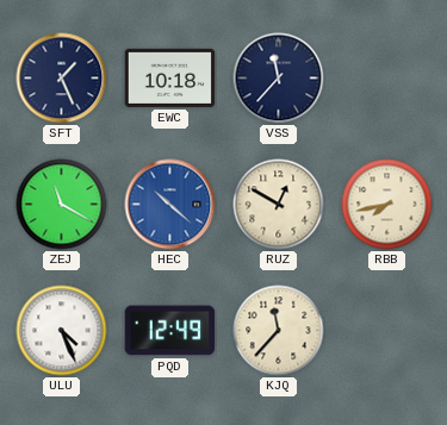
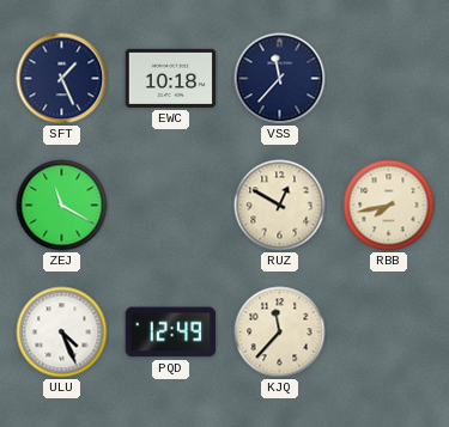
HEC: 10:22 -> none (170, 205)
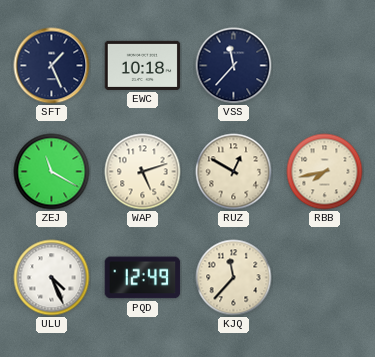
WAP: none -> 5:12 (143, 172)
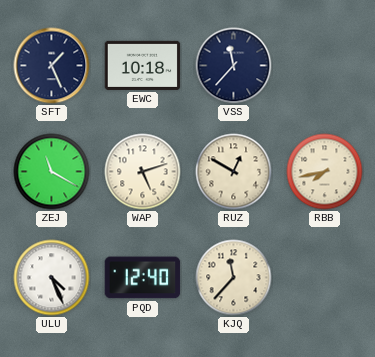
PQD: 12:49 -> 12:40 (143, 278)
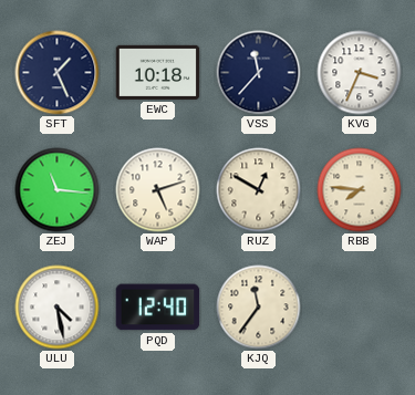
KVG: none -> 3:34 (360, 73)
ZEJ: 11:20 -> 11:16 (58, 190)
RBB: 7:43 -> 7:46 (360, 190)
ULU: 4:26 -> 4:28 (58, 308)
KJQ: 11:37 -> 11:36 (259, 308)
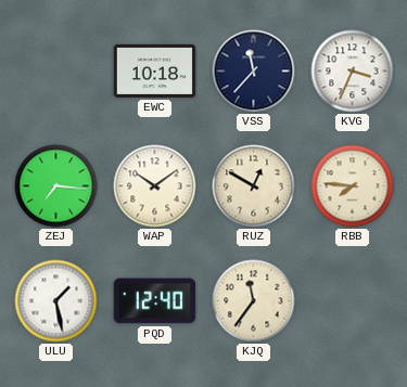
SFT: 1:26 -> none (58, 73)
ZEJ: 11:16 -> 7:16 (56, 186)
WAP: 5:12 -> 10:09 (155, 186)
ULU: 4:28 -> 1:28 (56, 301)
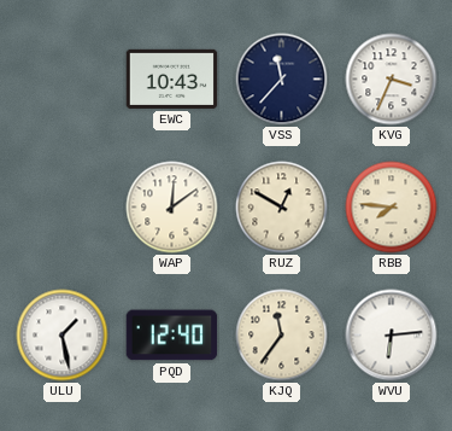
EWC: 10:18 -> 10:43 (172, 78)
ZEJ: 7:16 -> none (56, 186)
WAP: 10:09 -> 12:09 (172, 208)
WVU: none -> 6:14 (392, 336)
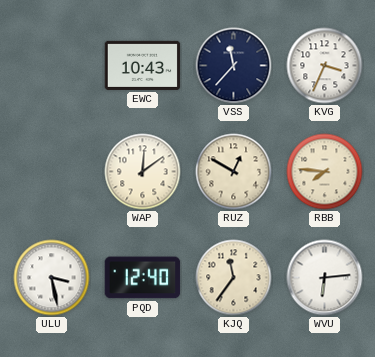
ULU: 1:28 -> 3:28 (52, 278)
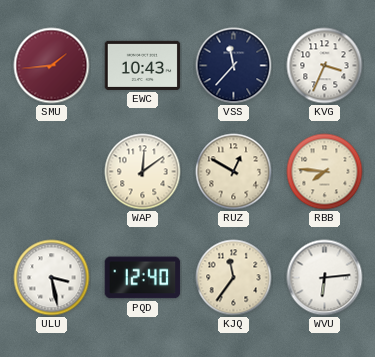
SMU: none -> 1:44 (52, 66)
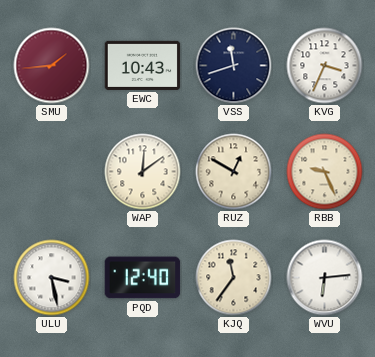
VSS: 11:37 -> 11:42 (234, 66)
RBB: 7:46 -> 9:26 (325, 172)
